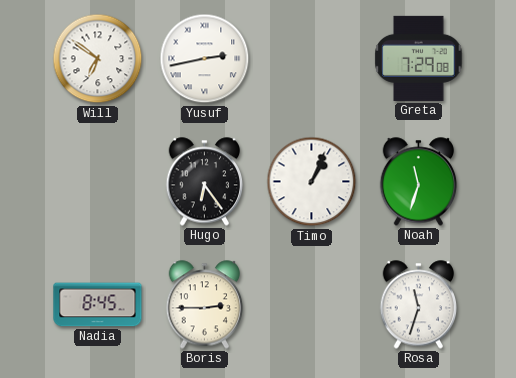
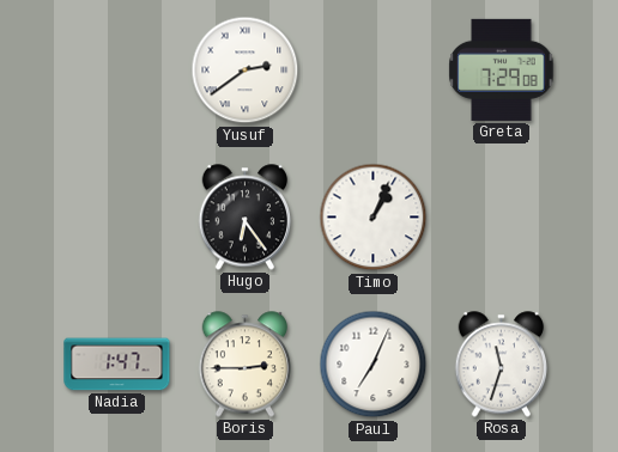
Will: 6:51 -> none (98, 59)
Yusuf: 2:43 -> 2:39 (246, 71)
Noah: 11:33 -> none (419, 182)
Nadia: 8:45 -> 1:47 (117, 365)
Paul: none -> 7:04 (374, 365)
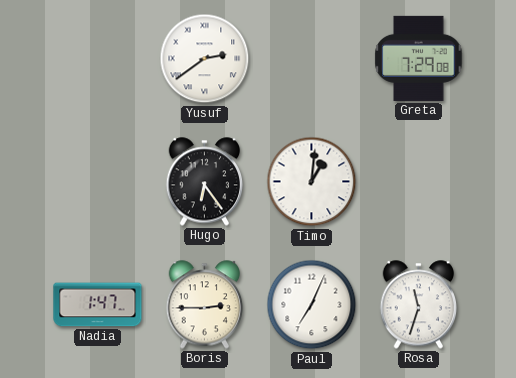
Timo: 1:04 -> 1:01 (312, 182)
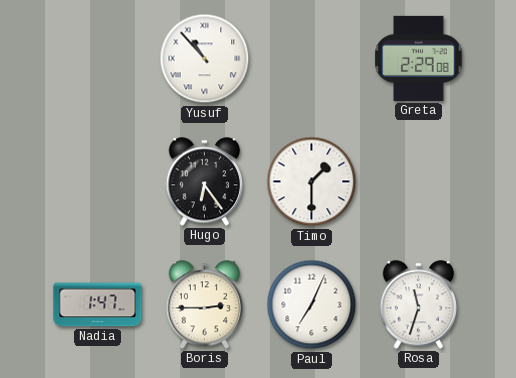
Yusuf: 2:39 -> 10:53 (205, 59)
Greta: 7:29 -> 2:29 (419, 58)
Timo: 1:01 -> 1:30 (312, 182)
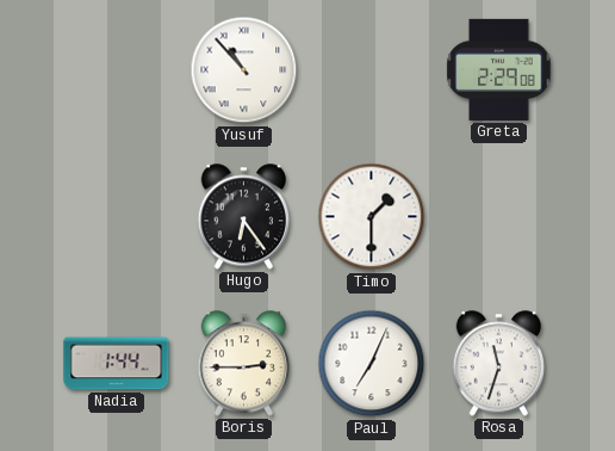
Nadia: 1:47 -> 1:44 (117, 364)
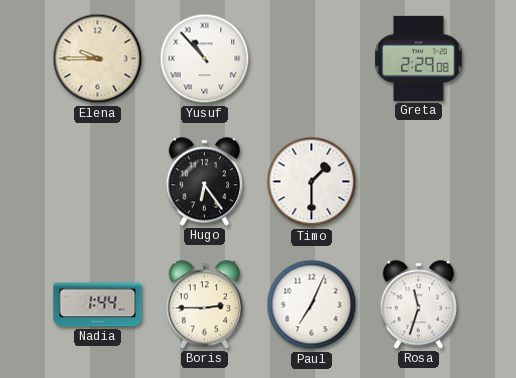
Elena: none -> 9:45 (98, 59)
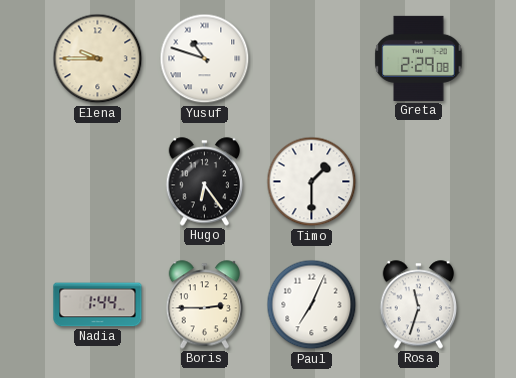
Yusuf: 10:53 -> 10:48 (205, 59)
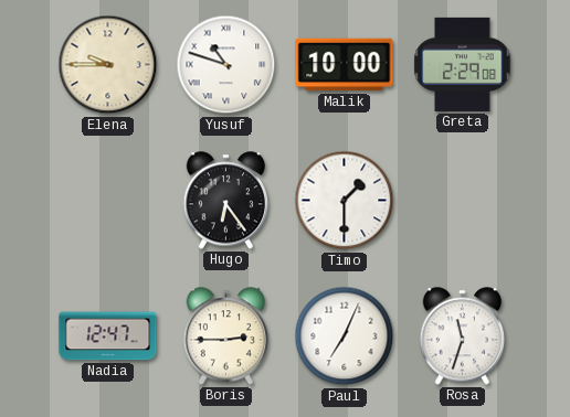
Malik: none -> 10:00 (345, 65)
Nadia: 1:44 -> 12:47 (108, 336)
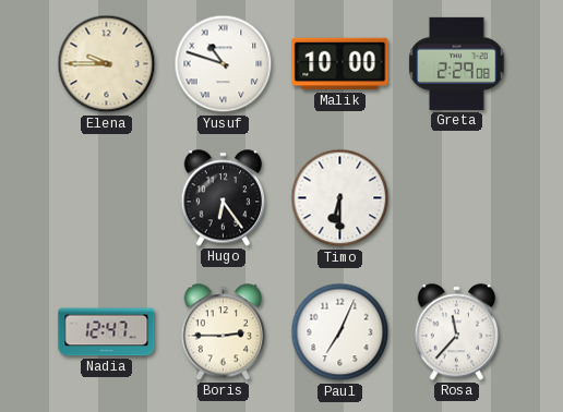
Timo: 1:30 -> 6:30 (340, 198)
Rosa: 11:33 -> 11:37 (457, 332)
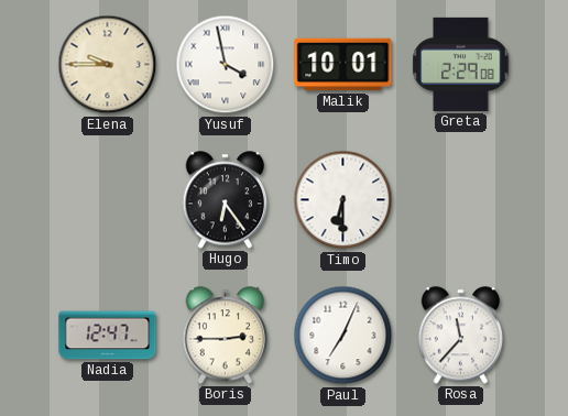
Yusuf: 10:48 -> 3:58 (226, 65)
Malik: 10:00 -> 10:01 (343, 65)
